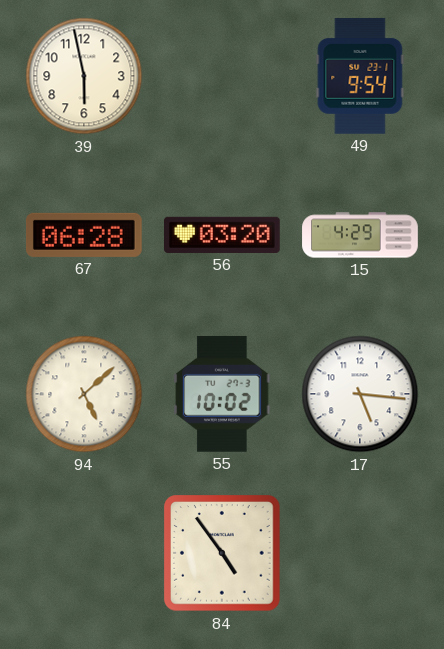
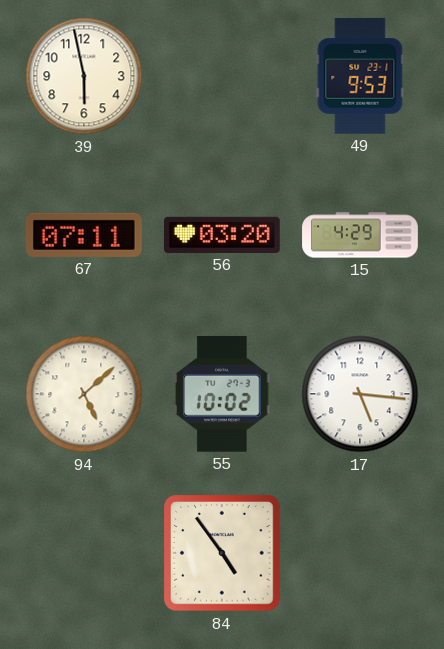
49: 9:54 -> 9:53 (360, 76)
67: 06:28 -> 07:11 (84, 235)
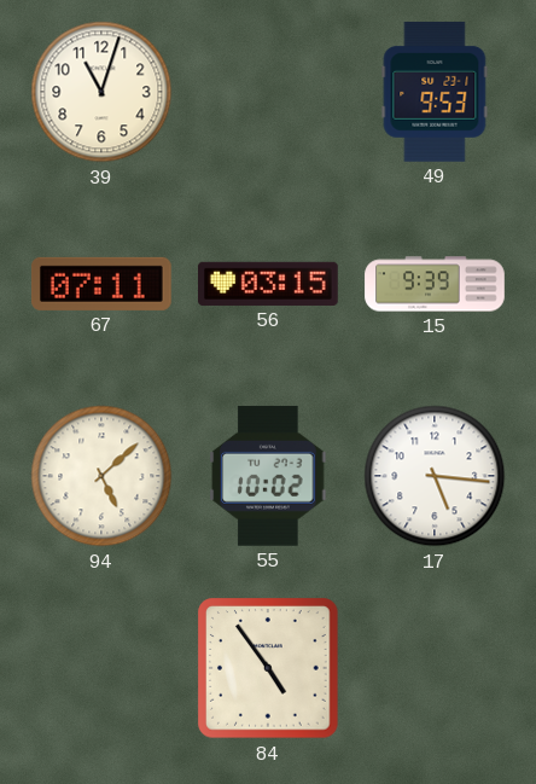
39: 5:58 -> 11:03 (101, 92)
56: 03:20 -> 03:15 (269, 284)
15: 4:29 -> 9:39 (435, 284)
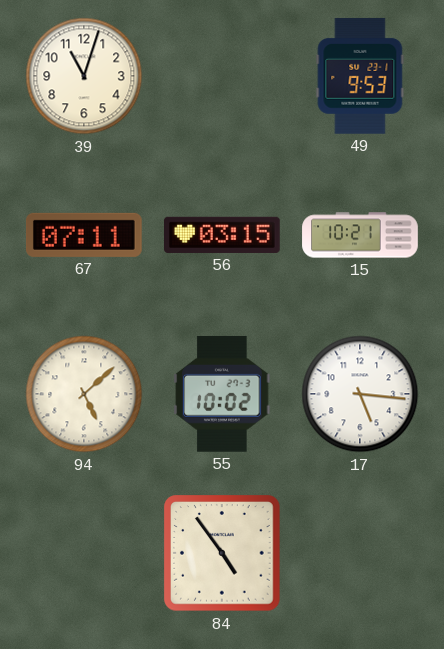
15: 9:39 -> 10:21 (360, 235)
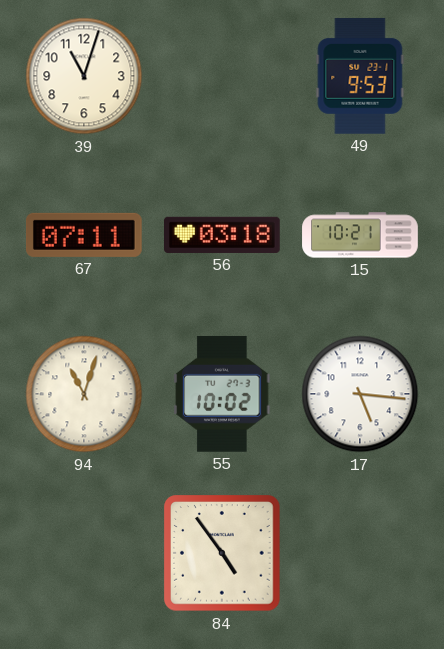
56: 03:15 -> 03:18 (223, 235)
94: 5:08 -> 11:03 (84, 394)
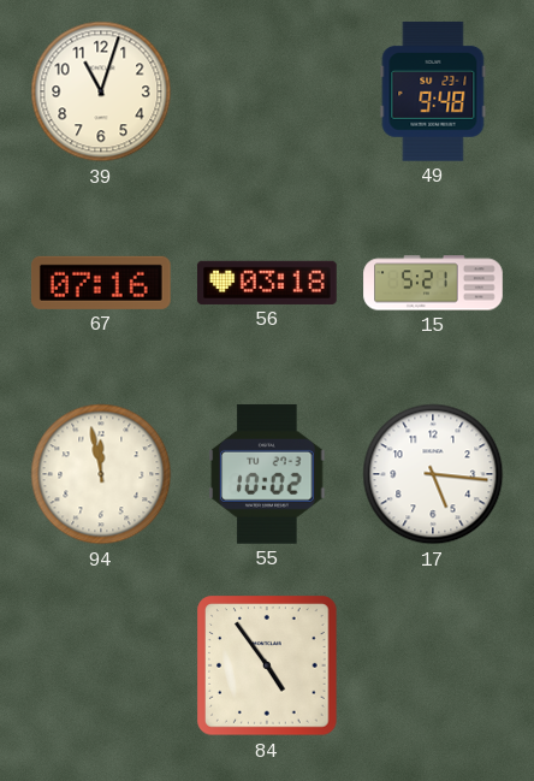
49: 9:53 -> 9:48 (433, 91)
67: 07:11 -> 07:16 (101, 283)
15: 10:21 -> 5:21 (433, 283)
94: 11:03 -> 11:58 (101, 474)
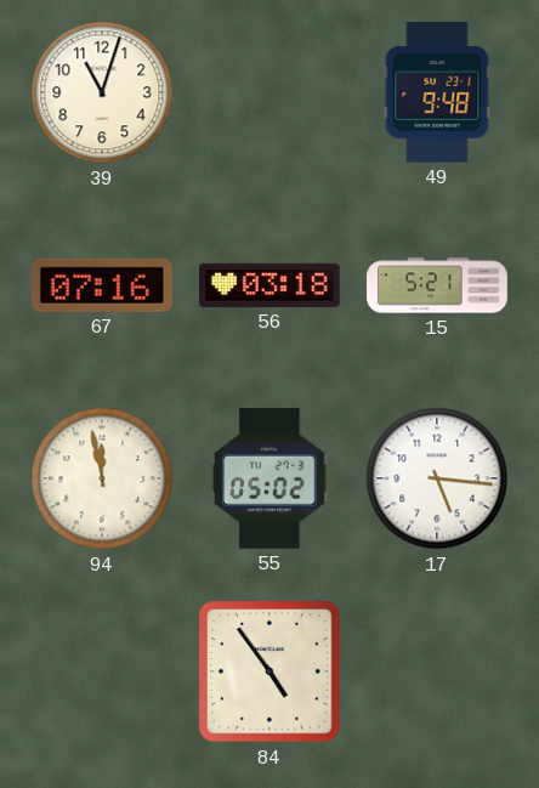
55: 10:02 -> 05:02 (269, 478)
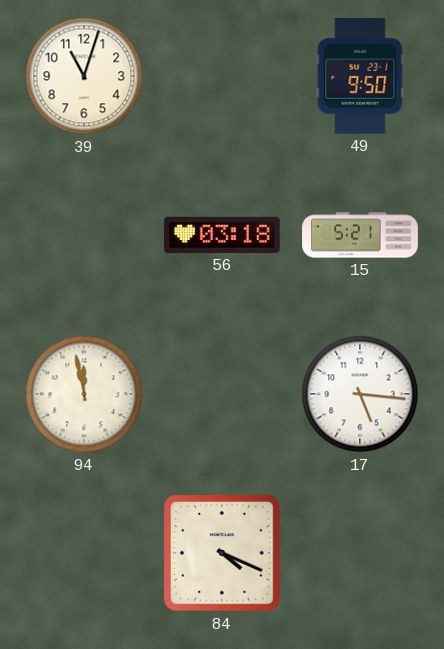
49: 9:48 -> 9:50 (360, 76)
67: 07:16 -> none (102, 285)
55: 05:02 -> none (269, 478)
84: 4:54 -> 4:19 (222, 553)
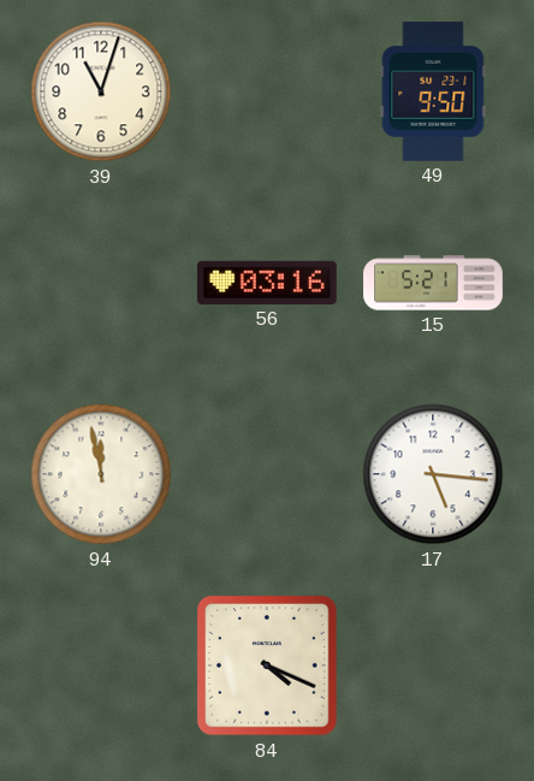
56: 03:18 -> 03:16 (268, 283)
